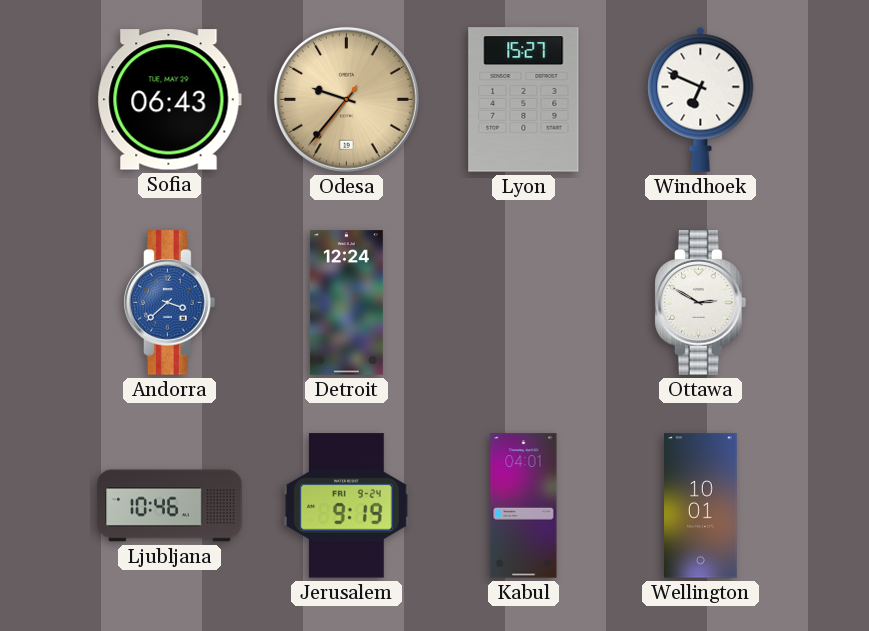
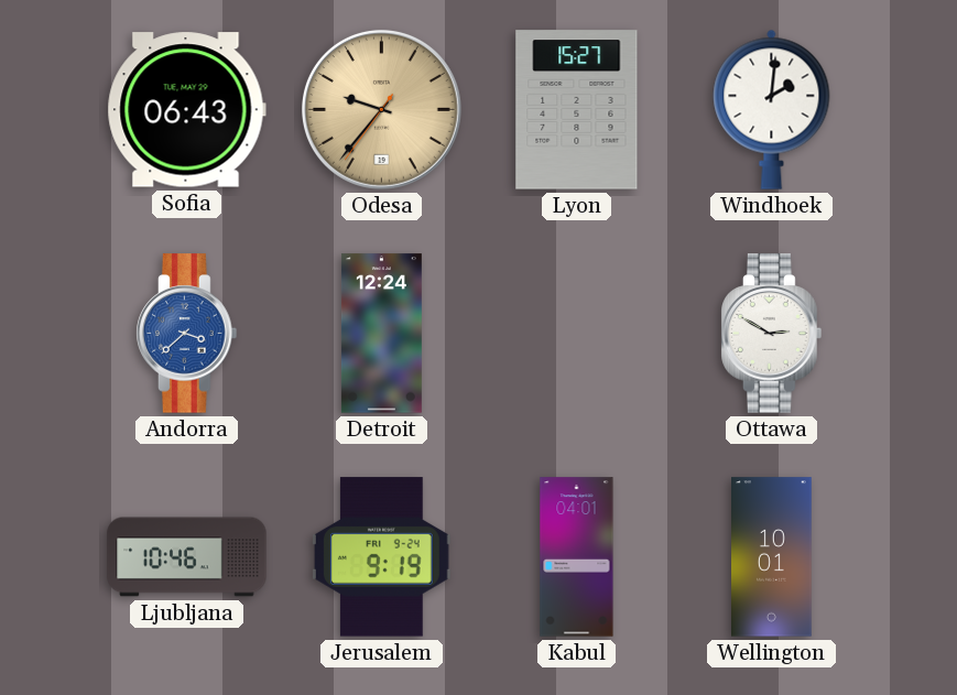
Windhoek: 6:49 -> 2:01 (772, 109)
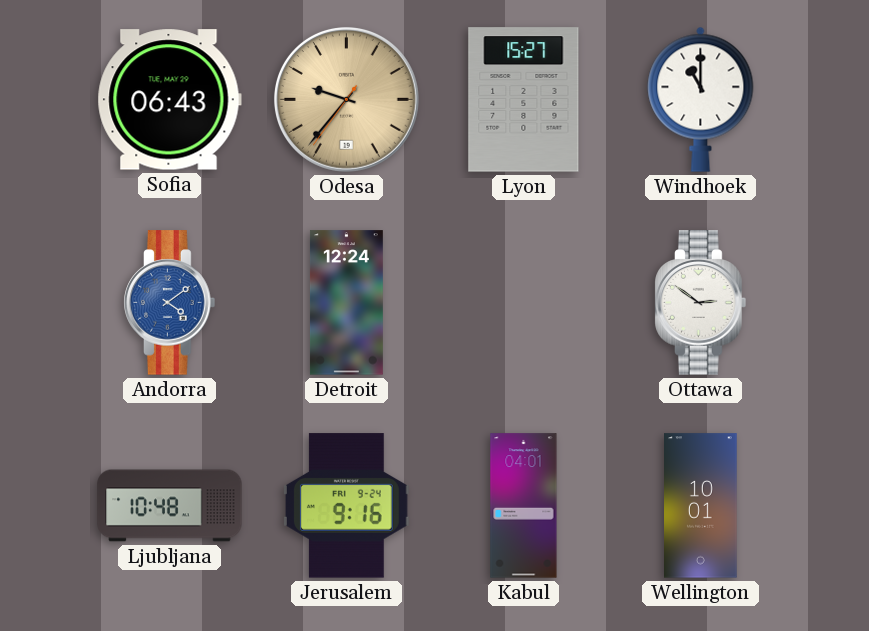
Windhoek: 2:01 -> 11:00 (701, 99)
Andorra: 3:38 -> 4:09 (170, 303)
Ottawa: 2:50 -> 2:51 (701, 303)
Ljubljana: 10:46 -> 10:48 (170, 506)
Jerusalem: 9:19 -> 9:16 (346, 506)
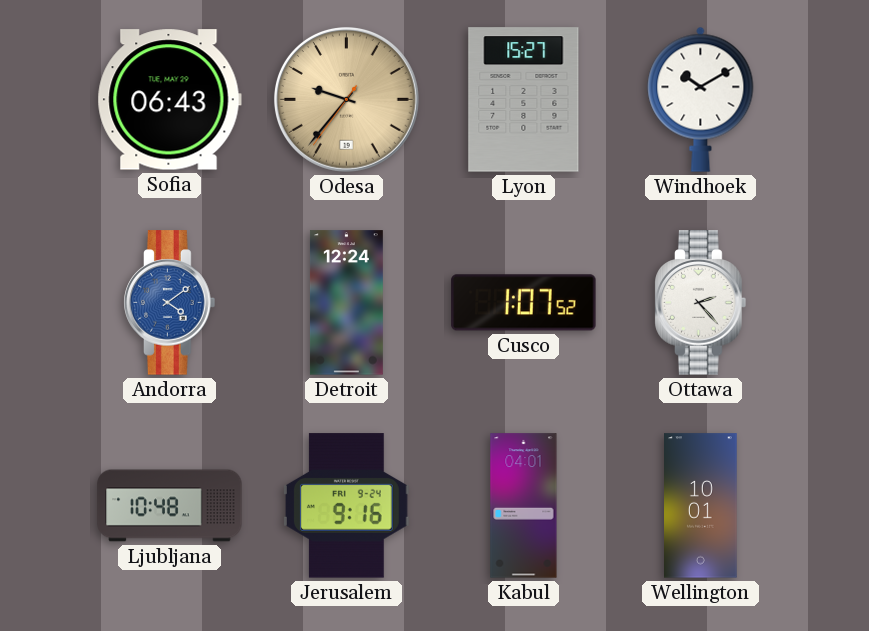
Windhoek: 11:00 -> 10:10 (701, 99)
Cusco: none -> 1:07 (524, 303)
Ottawa: 2:51 -> 2:23 (701, 303)
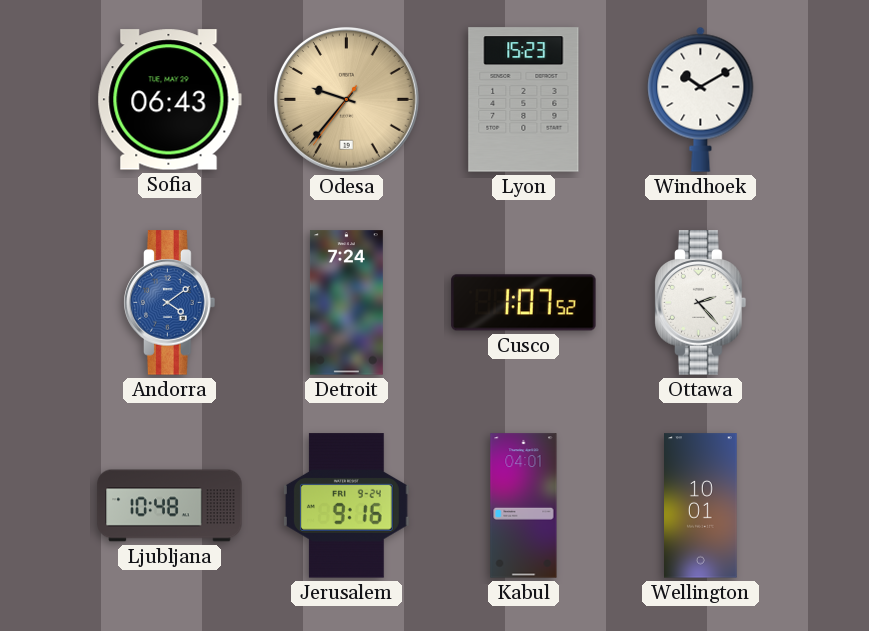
Lyon: 15:27 -> 15:23 (524, 100)
Detroit: 12:24 -> 7:24 (346, 303)
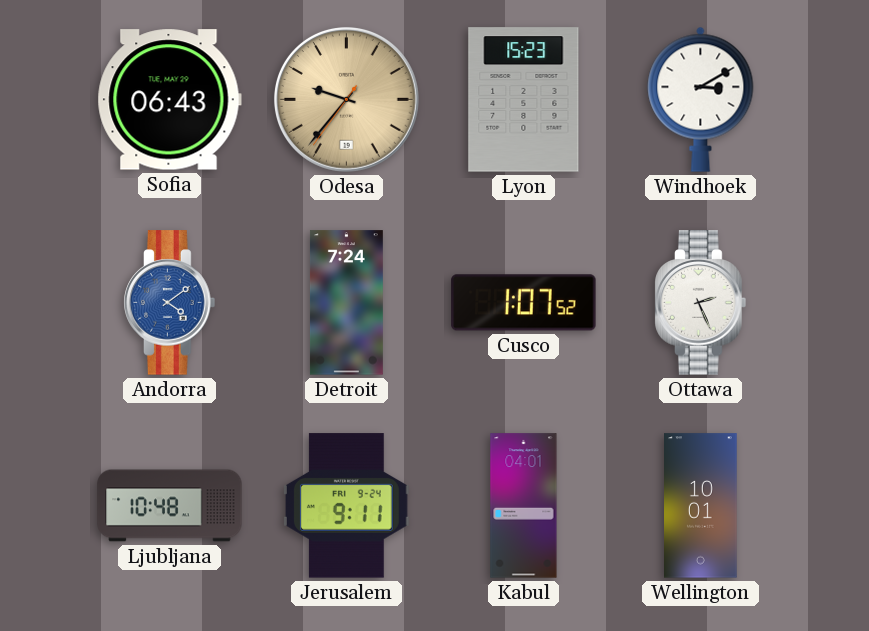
Windhoek: 10:10 -> 3:10 (701, 99)
Ottawa: 2:23 -> 2:26 (701, 303)
Jerusalem: 9:16 -> 9:11 (346, 506)
